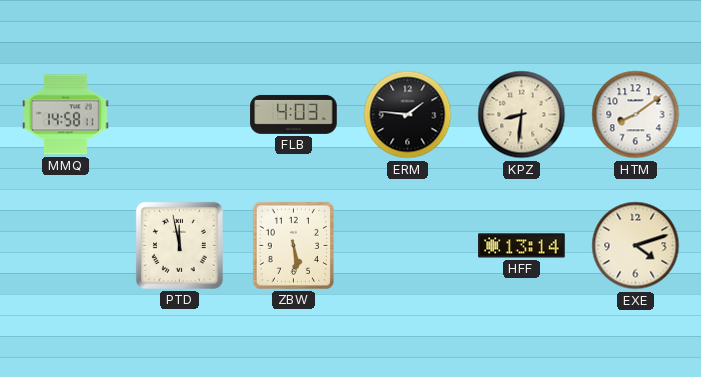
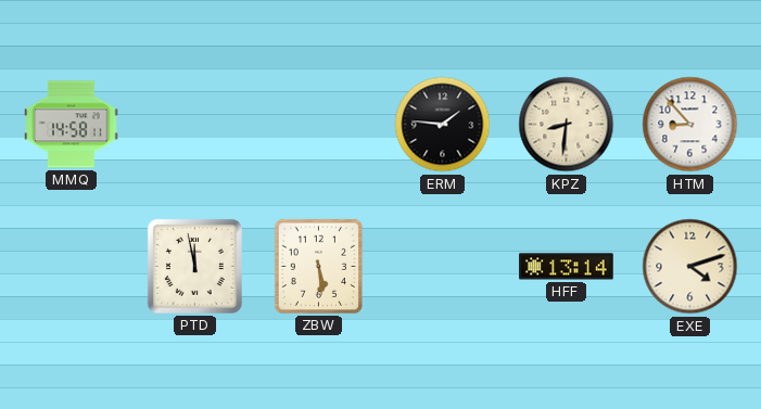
FLB: 4:03 -> none (294, 114)
HTM: 8:09 -> 8:53 (690, 125)
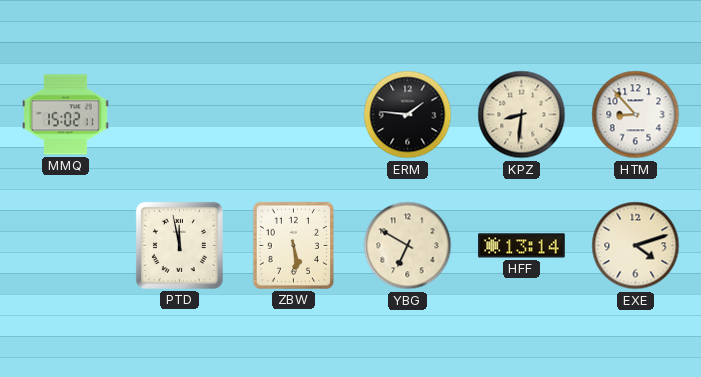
MMQ: 14:58 -> 15:02 (66, 115)
YBG: none -> 6:50 (408, 246)
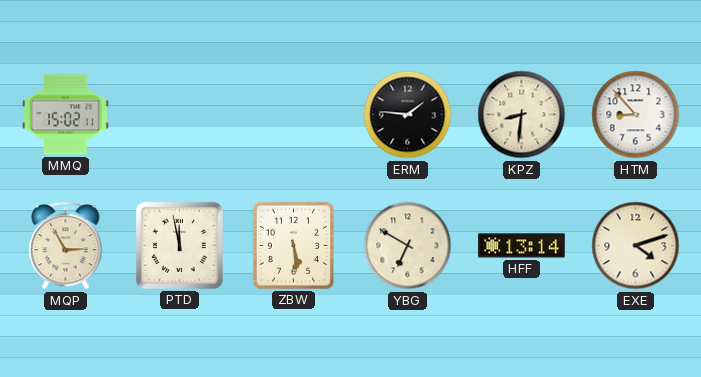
MQP: none -> 2:55 (66, 246)
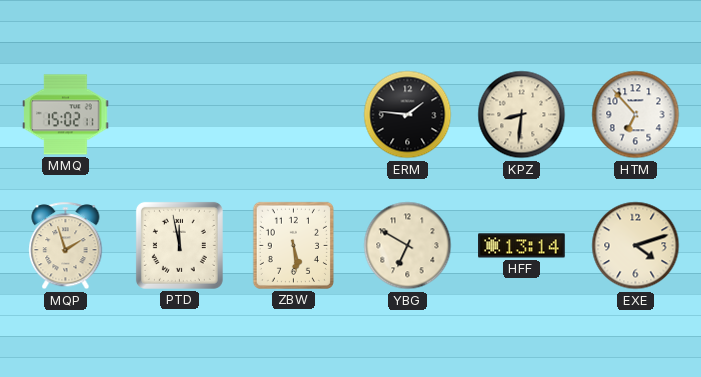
HTM: 8:53 -> 6:53 (636, 115)
MQP: 2:55 -> 1:57 (66, 246)
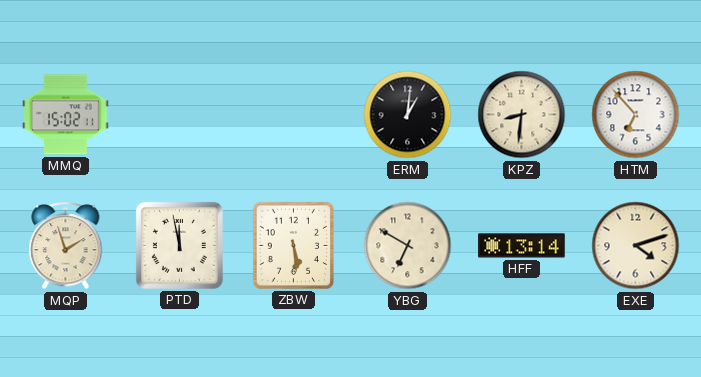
ERM: 1:46 -> 1:01 (408, 115)
